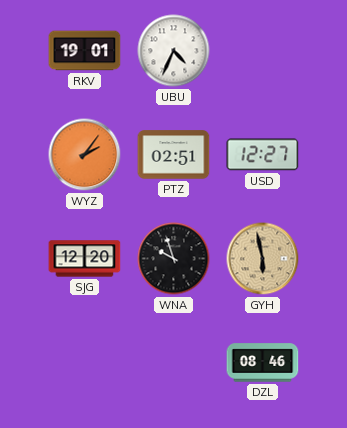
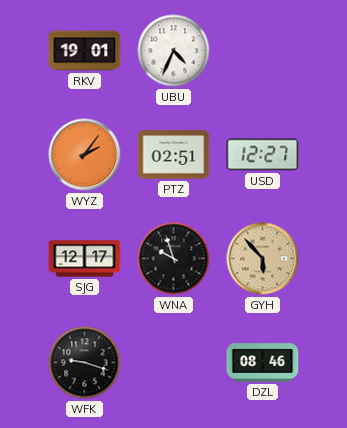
SJG: 12:20 -> 12:17 (85, 259)
GYH: 5:58 -> 5:53 (263, 259)
WFK: none -> 9:18 (85, 363)
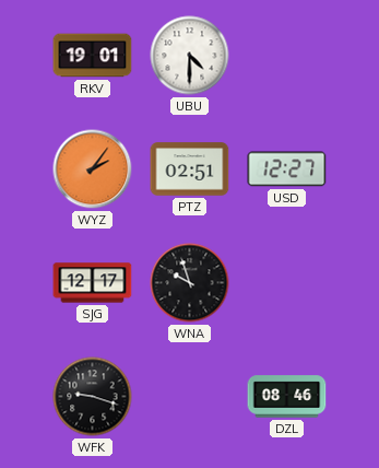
UBU: 4:34 -> 4:30 (190, 56)
GYH: 5:53 -> none (263, 259)
